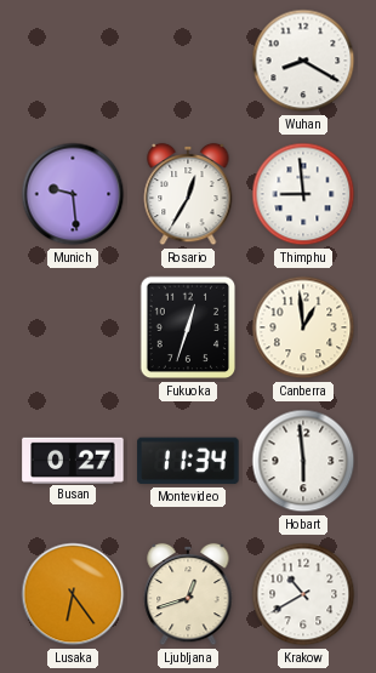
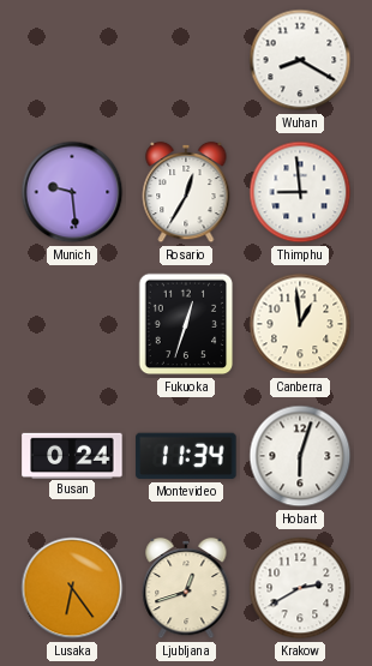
Busan: 0:27 -> 0:24 (72, 455)
Hobart: 5:59 -> 6:03 (300, 456)
Krakow: 10:40 -> 2:40 (300, 588)
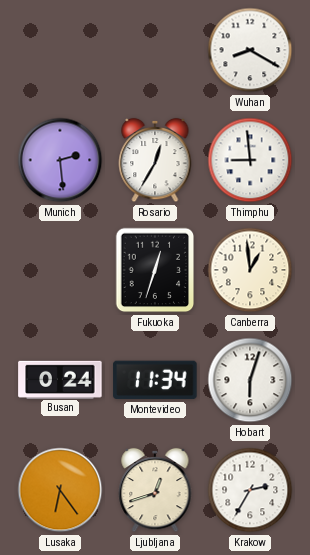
Munich: 9:29 -> 2:29 (60, 160)
Krakow: 2:40 -> 2:35 (250, 490)
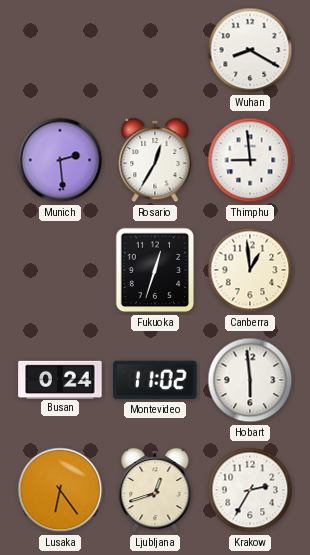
Montevideo: 11:34 -> 11:02 (155, 380)
Hobart: 6:03 -> 5:59 (250, 380)
